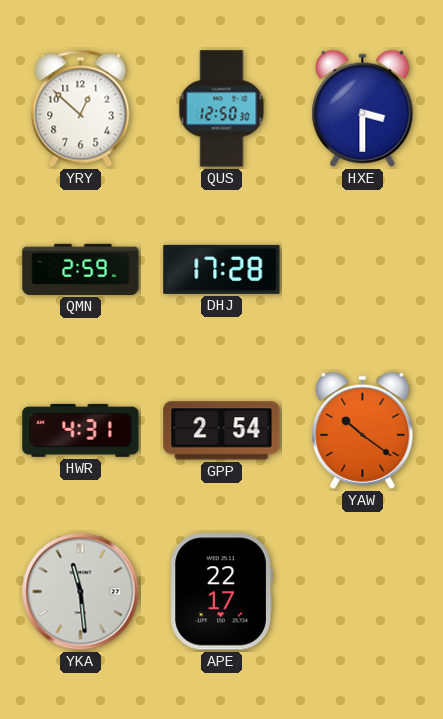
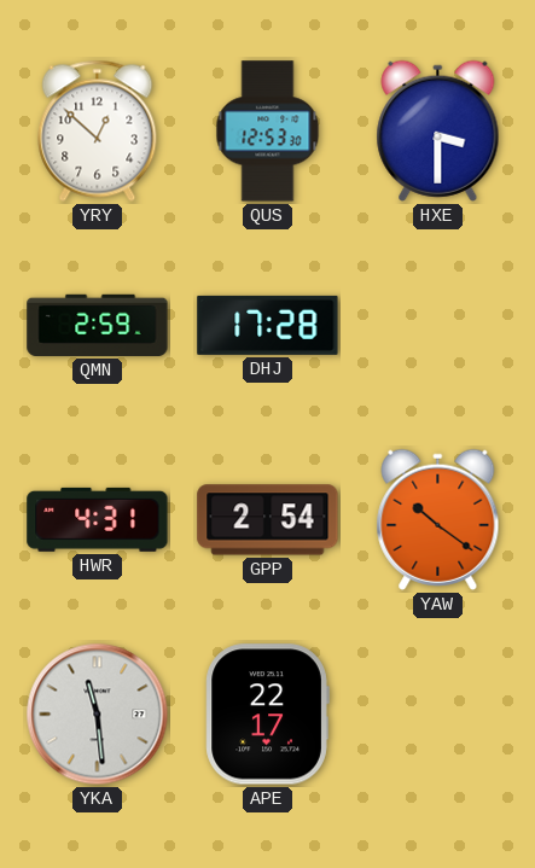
QUS: 12:50 -> 12:53 (268, 132)
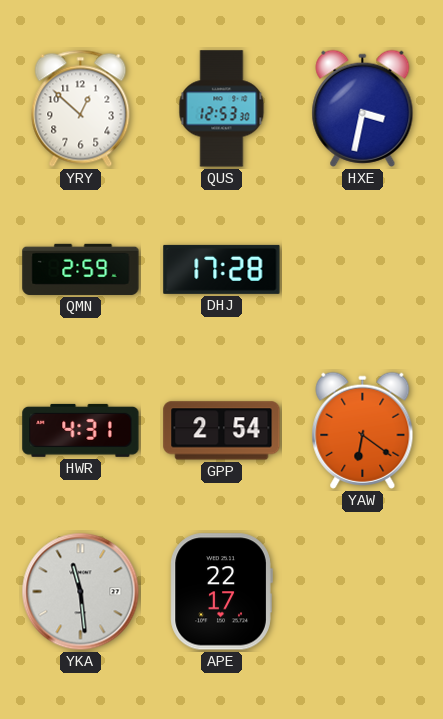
HXE: 3:30 -> 3:32 (363, 108)
YAW: 10:21 -> 6:21 (363, 430)
